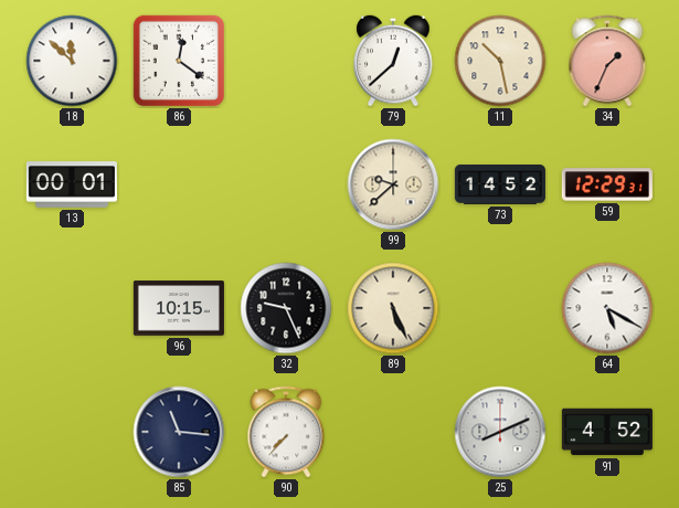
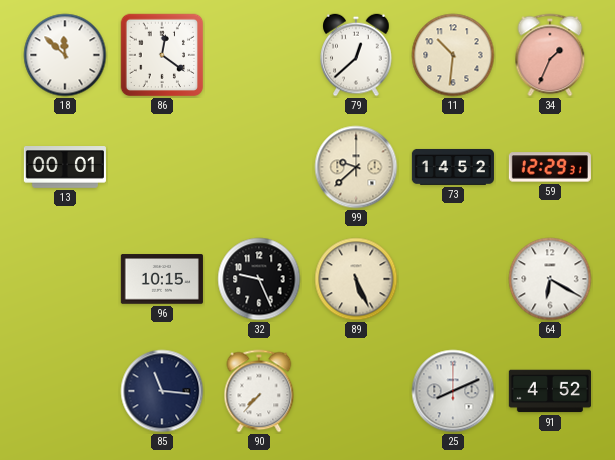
11: 10:28 -> 10:31 (453, 55)
64: 5:20 -> 6:20 (550, 279)
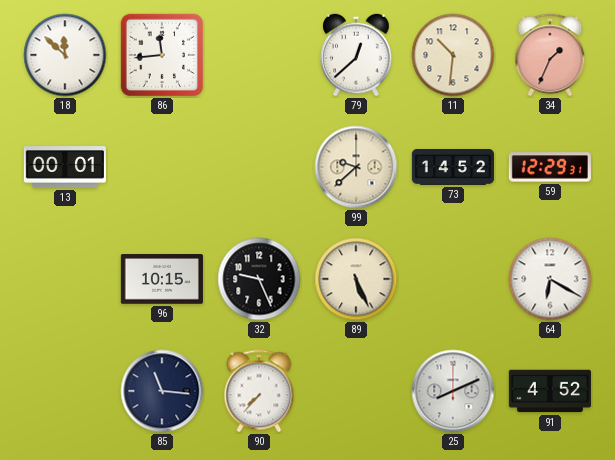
86: 12:21 -> 11:44 (162, 55)
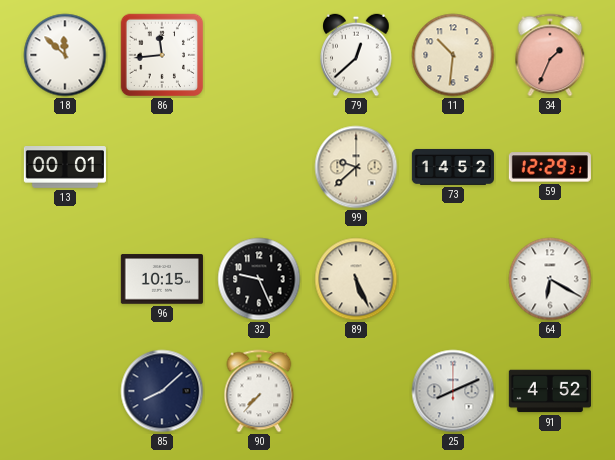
85: 11:16 -> 8:08 (162, 391)
